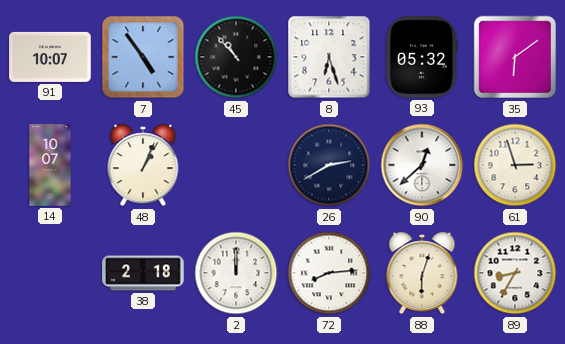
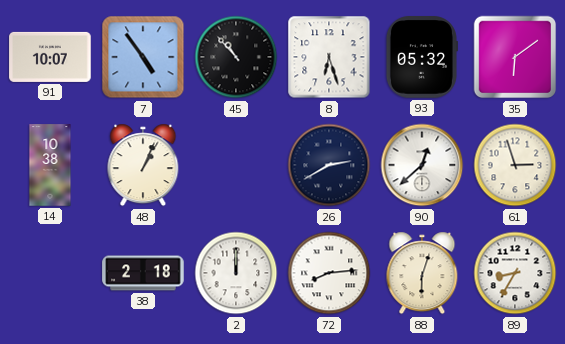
14: 10:07 -> 10:38 (50, 165)
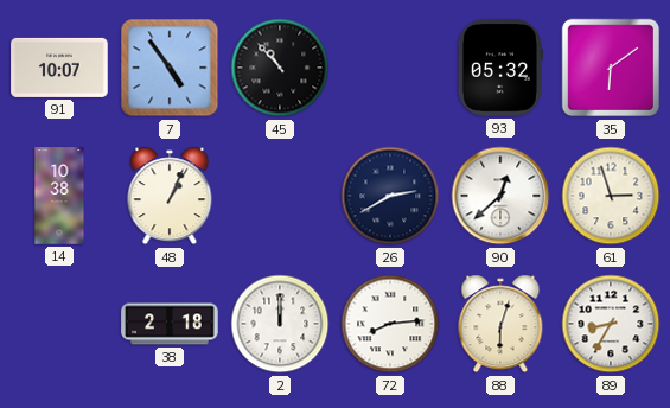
8: 6:27 -> none (329, 57)
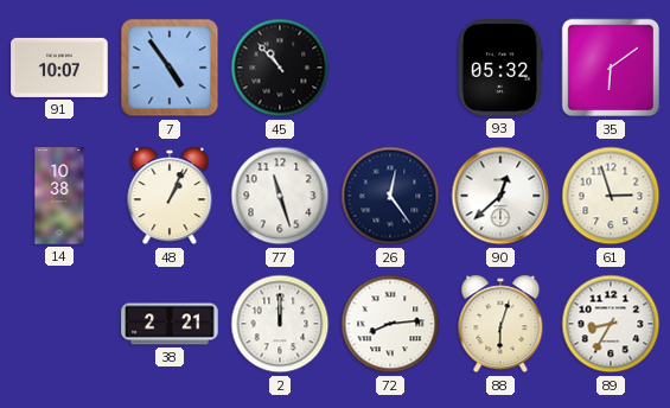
77: none -> 11:27 (280, 196)
26: 2:40 -> 12:24 (390, 196)
38: 2:18 -> 2:21 (170, 324)
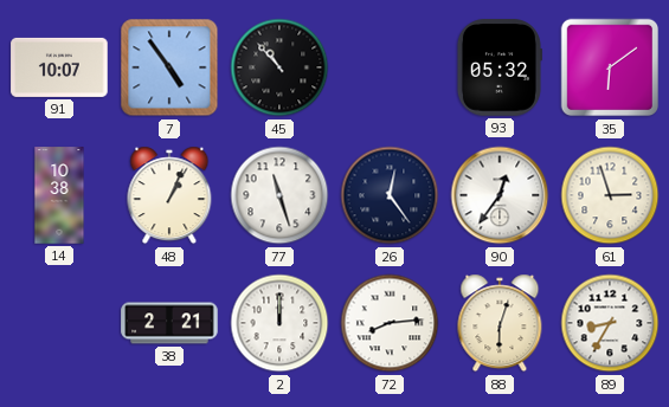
90: 12:38 -> 12:36 (500, 195)
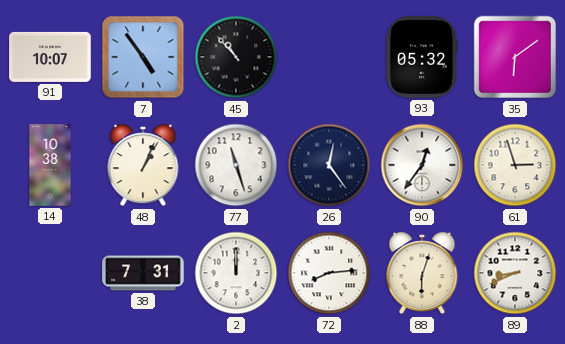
38: 2:21 -> 7:31 (143, 273)
89: 8:35 -> 8:41 (515, 273)
